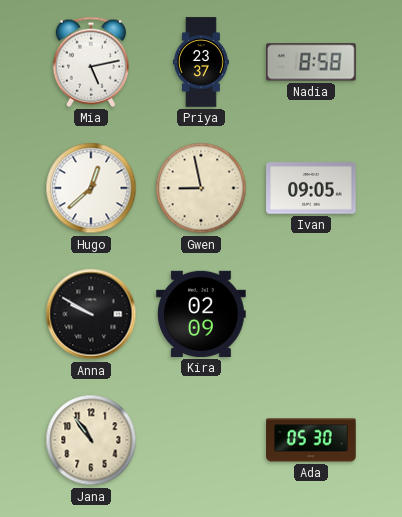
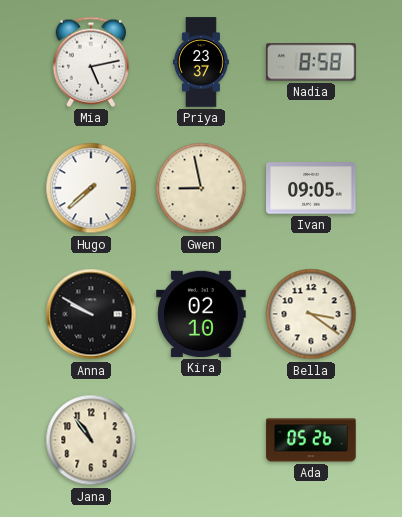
Hugo: 12:38 -> 7:38 (91, 188)
Kira: 02:09 -> 02:10 (201, 314)
Bella: none -> 3:21 (311, 314)
Ada: 05:30 -> 05:26 (311, 440)
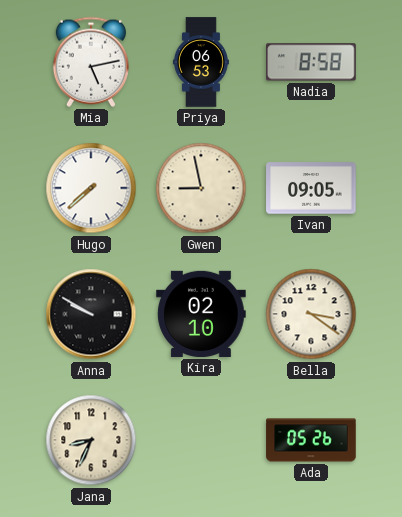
Priya: 23:37 -> 06:53 (201, 62)
Jana: 10:54 -> 8:34 (91, 440)
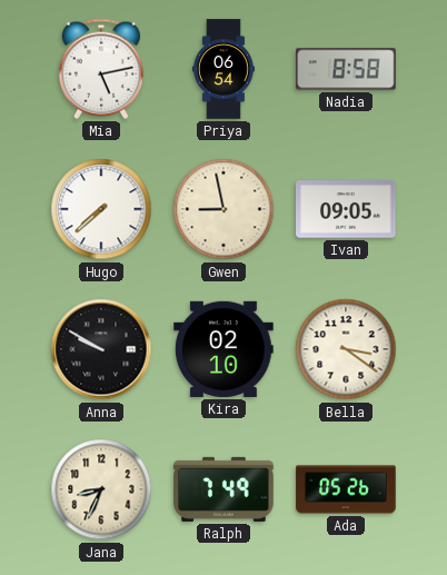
Priya: 06:53 -> 06:54 (223, 69)
Ralph: none -> 7:49 (223, 489)
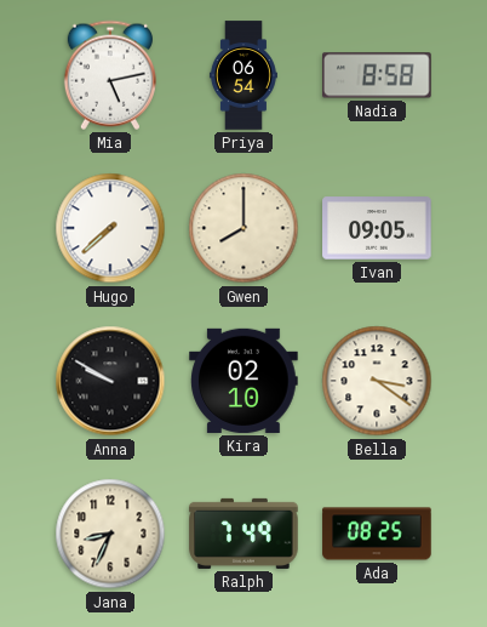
Gwen: 8:58 -> 8:00 (243, 228)
Ada: 05:26 -> 08:25 (377, 534)
